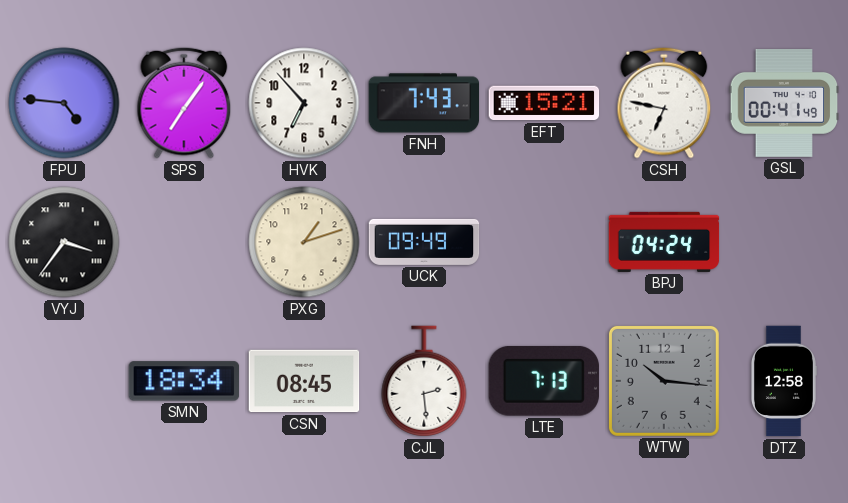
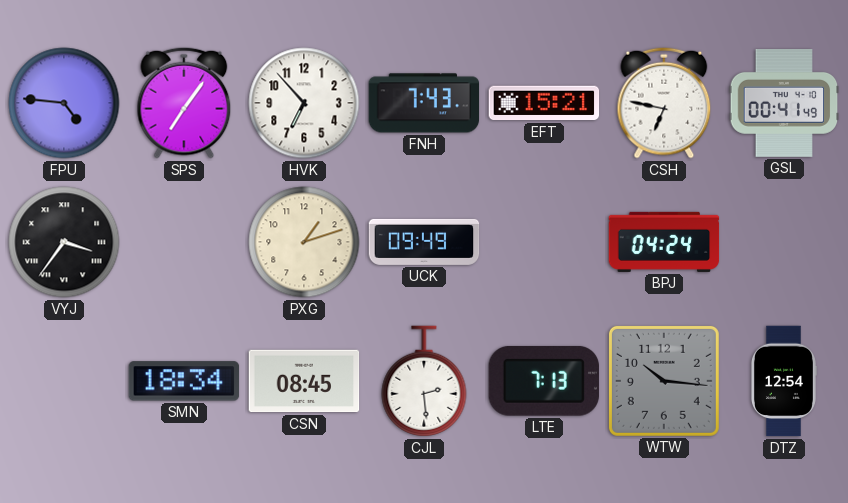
DTZ: 12:58 -> 12:54 (783, 381)
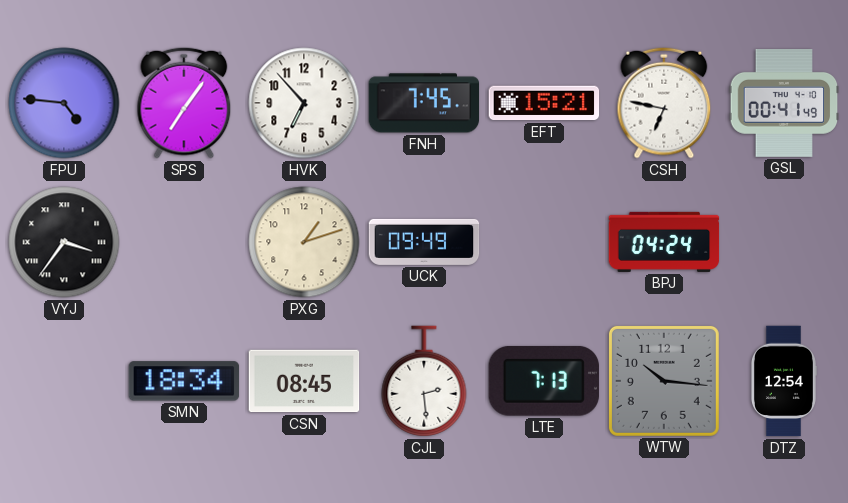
FNH: 7:43 -> 7:45 (424, 103)
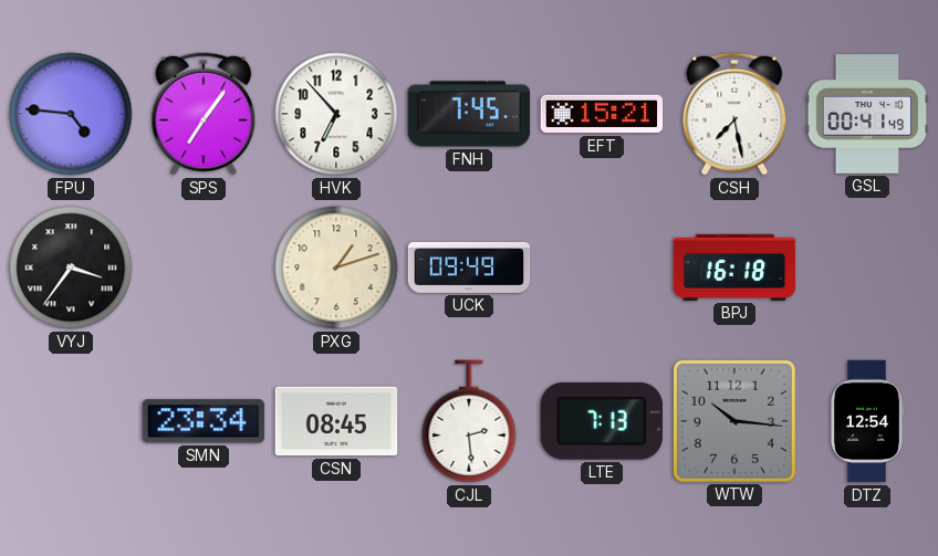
CSH: 6:47 -> 7:28 (734, 114)
BPJ: 04:24 -> 16:18 (734, 267)
SMN: 18:34 -> 23:34 (204, 421)
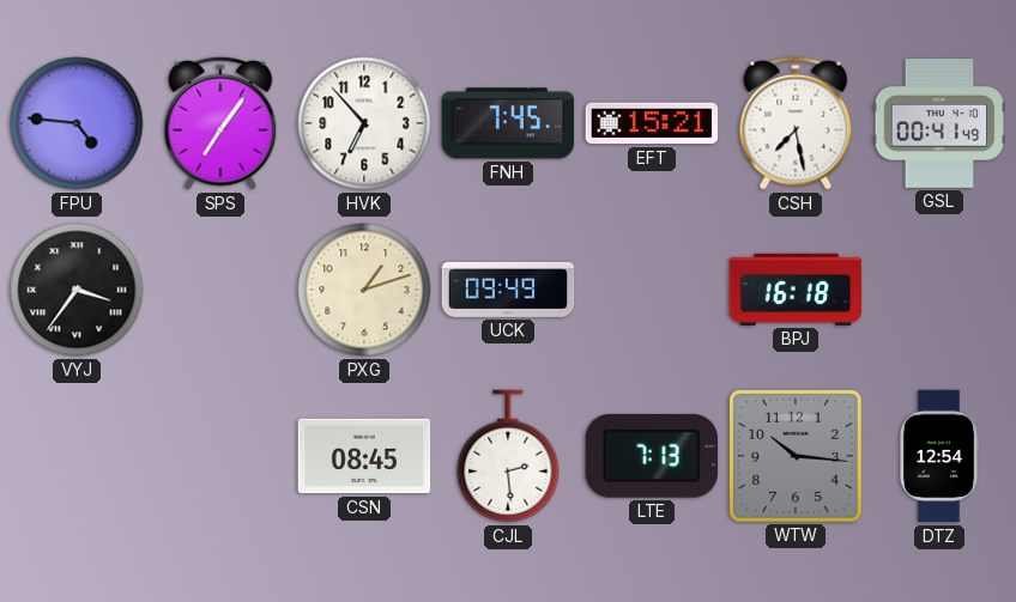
SMN: 23:34 -> none (204, 421)
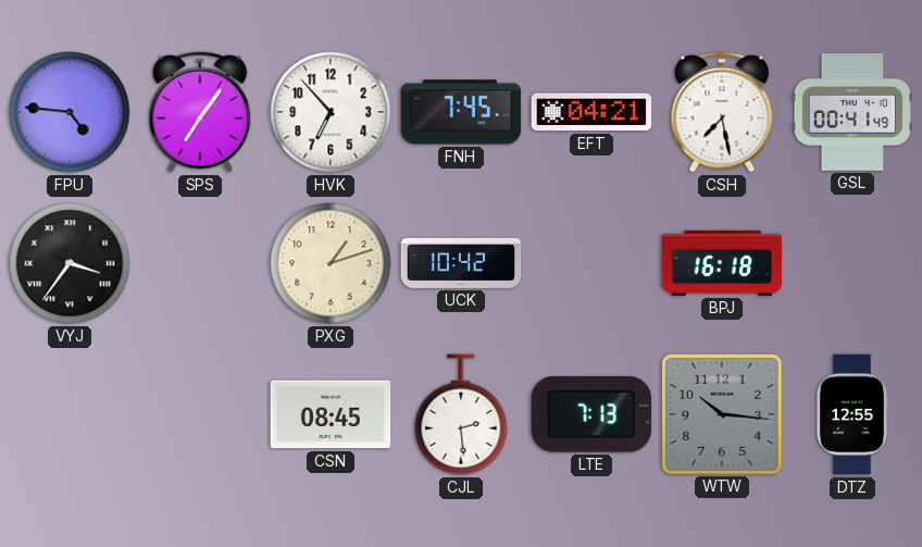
EFT: 15:21 -> 04:21 (591, 112)
UCK: 09:49 -> 10:42 (461, 263)
DTZ: 12:54 -> 12:55 (851, 414)
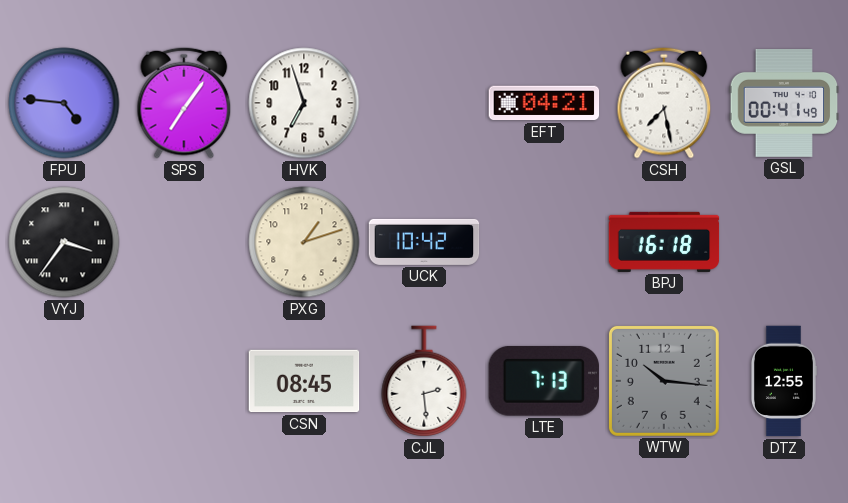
HVK: 6:53 -> 6:57 (304, 103)
FNH: 7:45 -> none (461, 112)
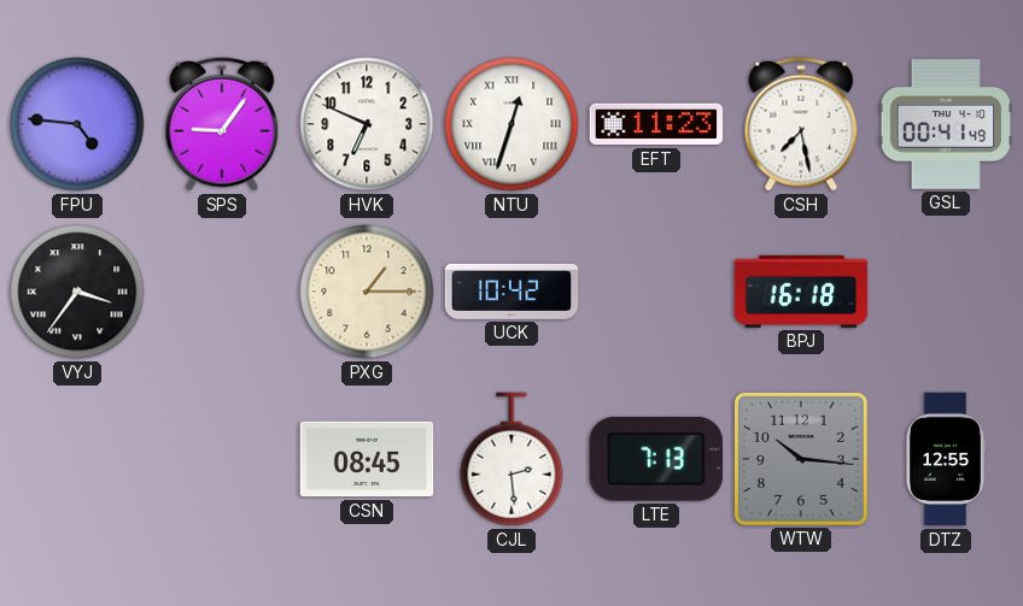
SPS: 7:06 -> 9:06 (222, 124)
HVK: 6:57 -> 6:49 (367, 124)
NTU: none -> 12:33 (511, 124)
EFT: 04:21 -> 11:23 (656, 124)
PXG: 1:12 -> 1:15 (367, 292)
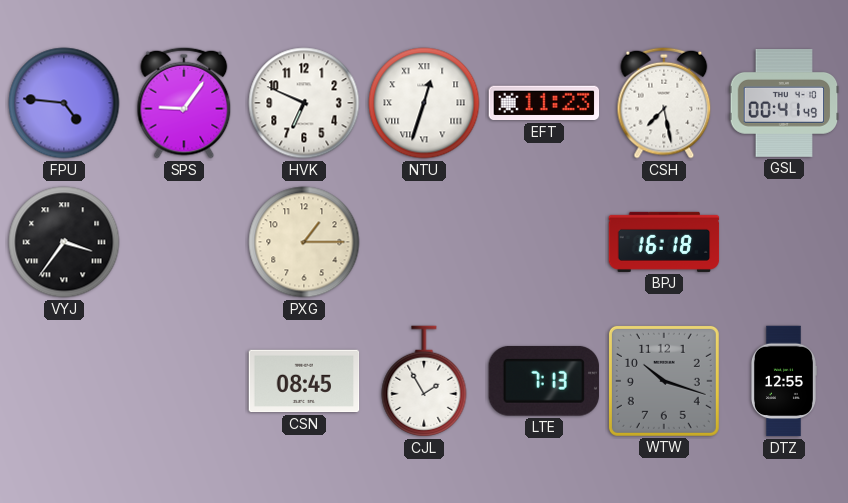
UCK: 10:42 -> none (511, 292)
CJL: 2:29 -> 1:55 (424, 381)
WTW: 10:16 -> 10:18 (664, 381)
